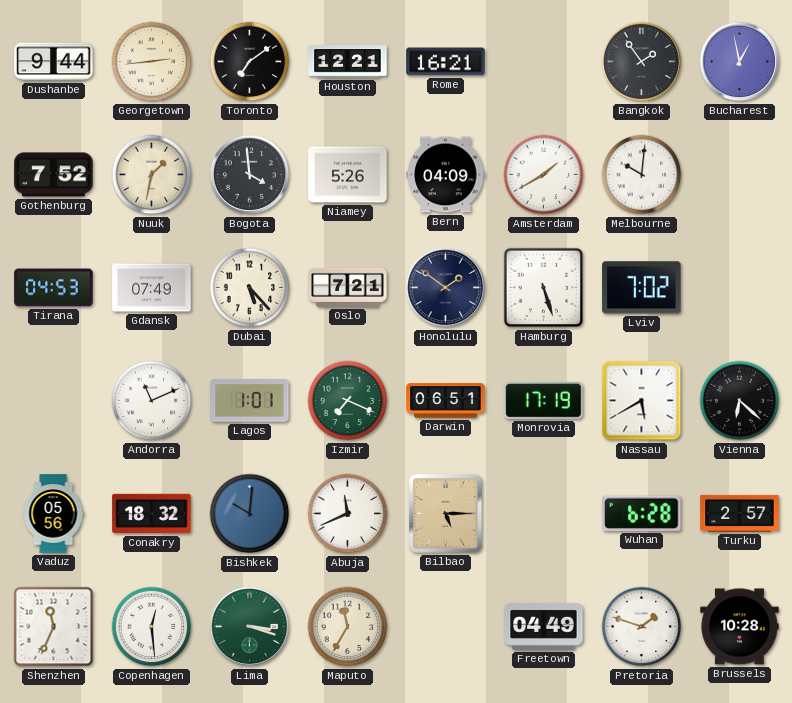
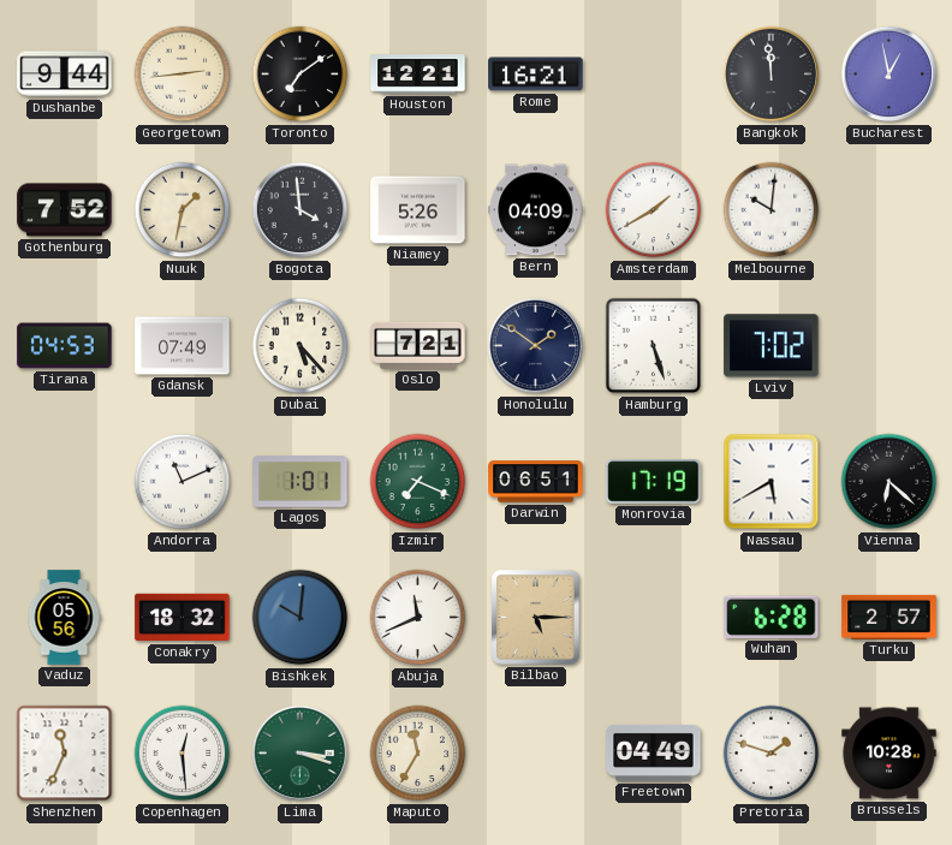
Bangkok: 1:54 -> 11:59 (772, 75)
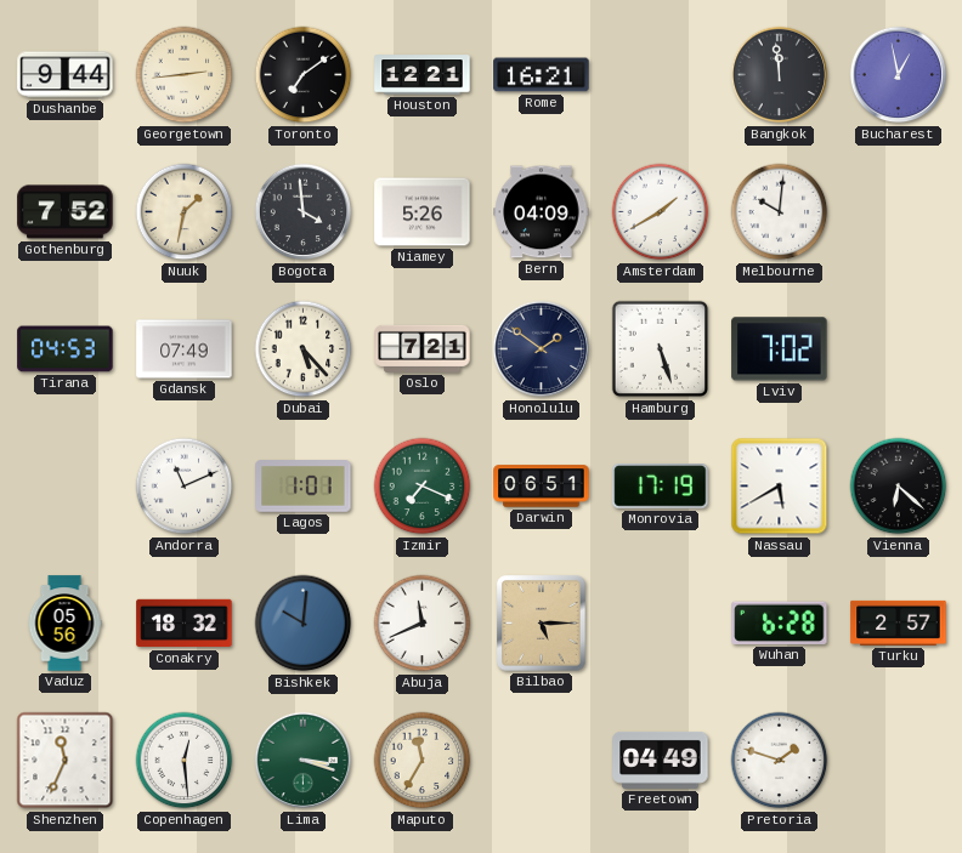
Brussels: 10:28 -> none (889, 754)
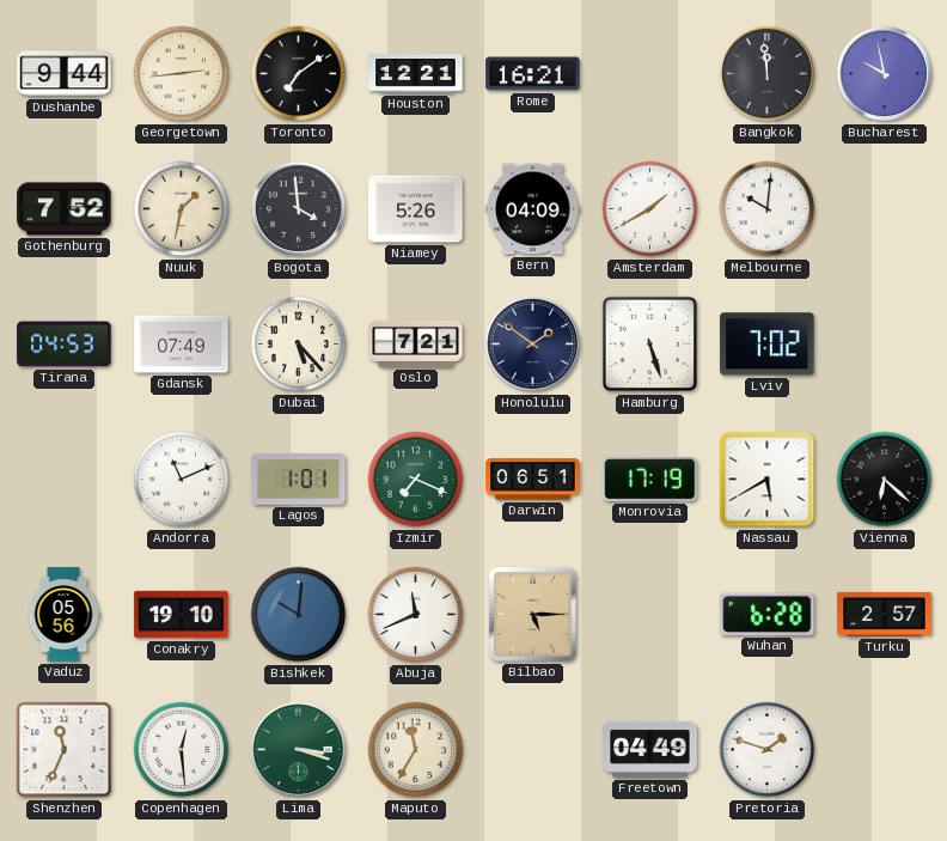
Bucharest: 12:58 -> 9:58 (885, 74)
Conakry: 18:32 -> 19:10 (182, 615)
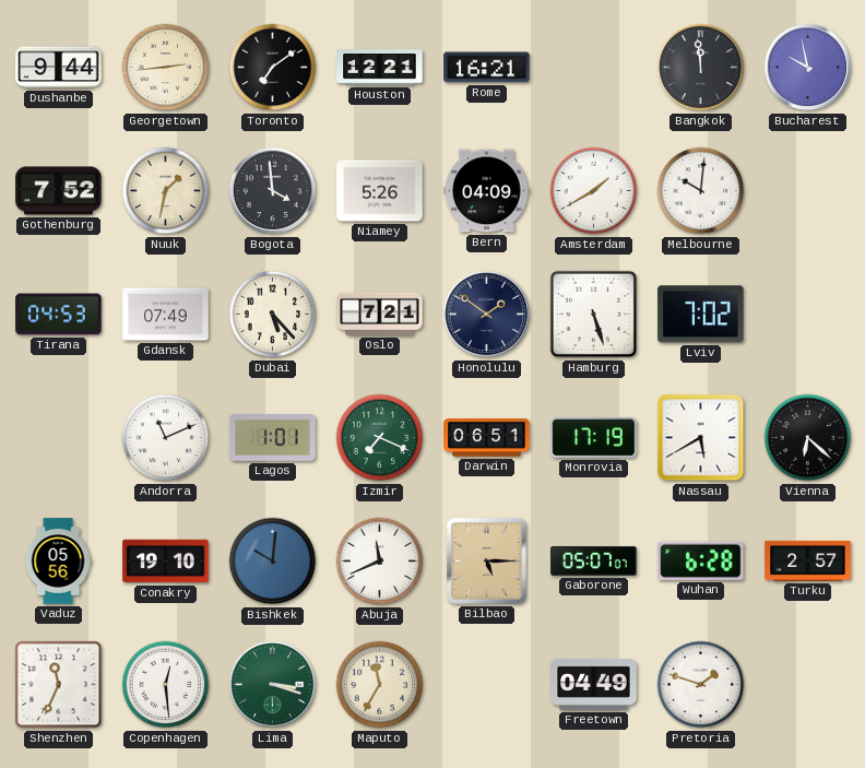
Gaborone: none -> 05:07 (594, 562)
